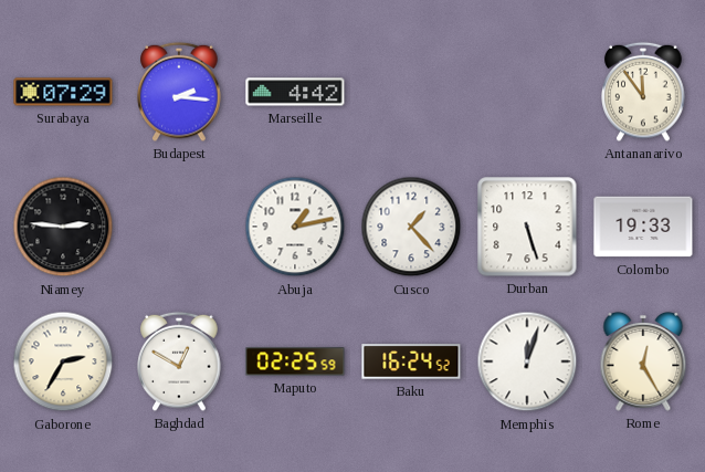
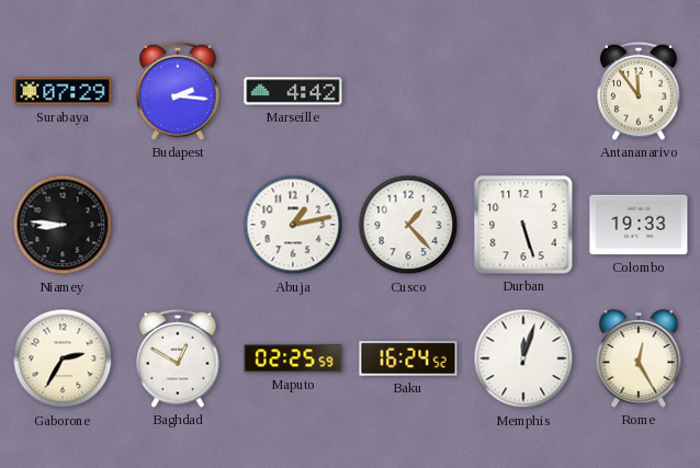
Niamey: 2:46 -> 8:46 (63, 225)
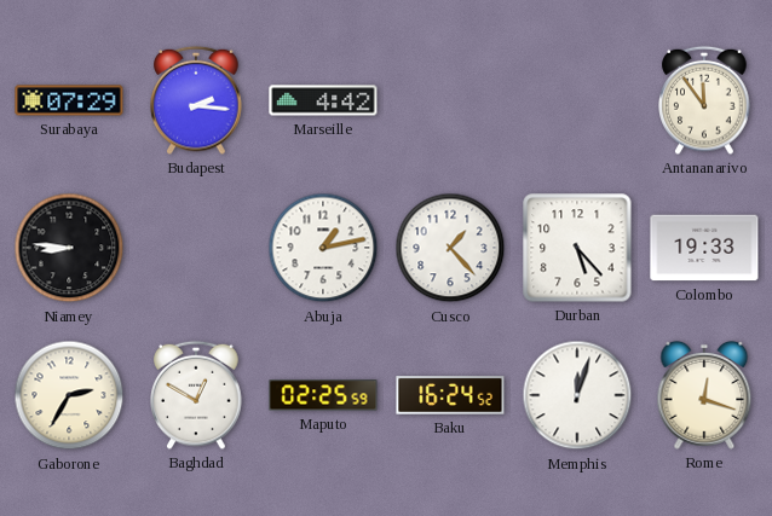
Durban: 5:27 -> 5:23 (577, 248)
Rome: 12:25 -> 12:18 (704, 395)
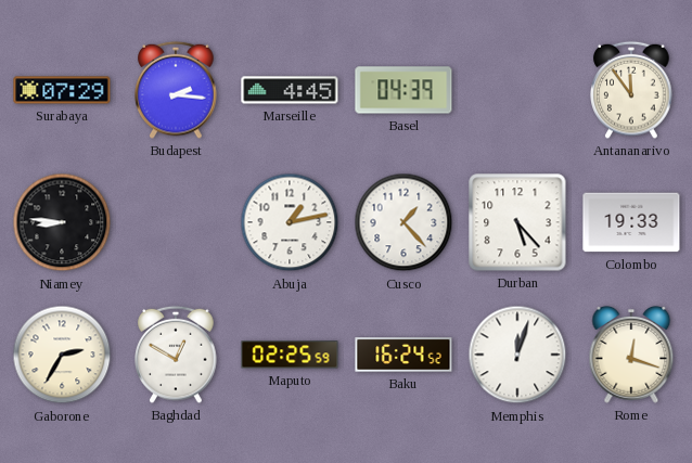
Marseille: 4:42 -> 4:45 (290, 90)
Basel: none -> 04:39 (403, 90)
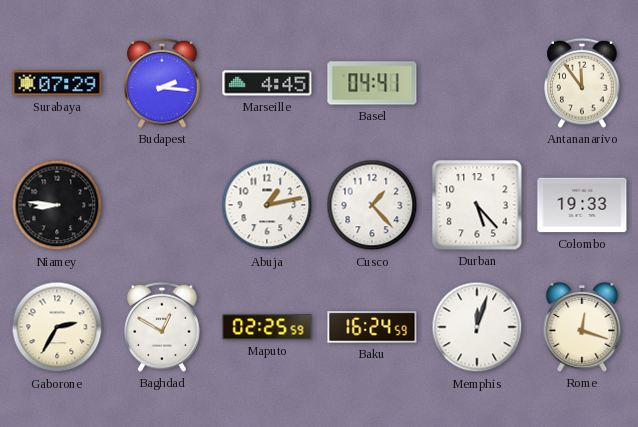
Basel: 04:39 -> 04:41 (372, 83)
Baku: 16:24:52 -> 16:24:59 (372, 327)
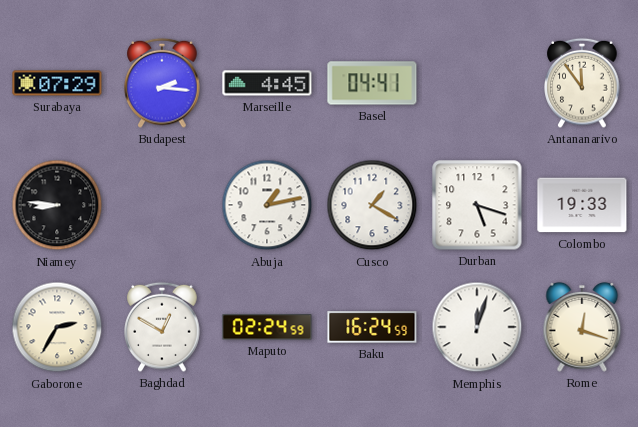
Cusco: 1:23 -> 1:20 (372, 205)
Durban: 5:23 -> 5:18 (477, 205)
Maputo: 02:25 -> 02:24 (267, 327)
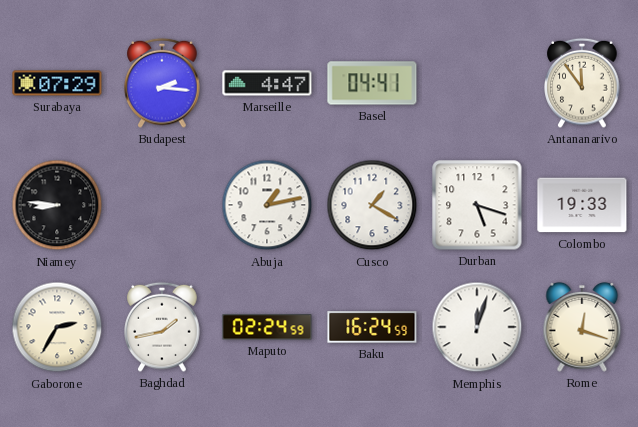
Marseille: 4:45 -> 4:47 (267, 83)
Baghdad: 12:50 -> 1:43 (162, 327)
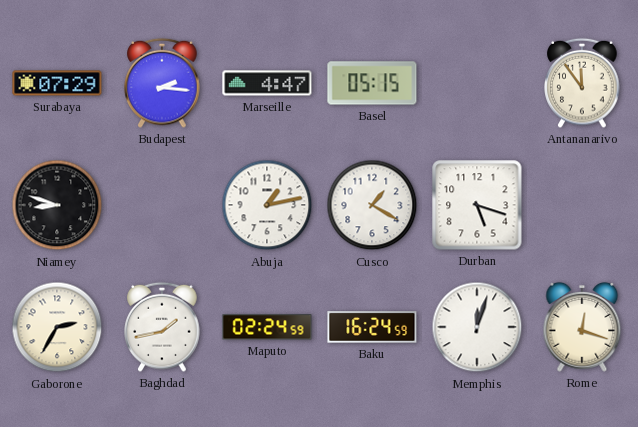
Basel: 04:41 -> 05:15 (372, 83)
Niamey: 8:46 -> 8:48 (57, 205)
Colombo: 19:33 -> none (582, 205)
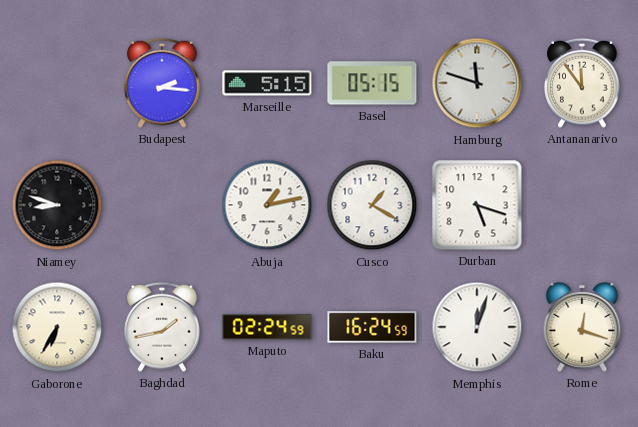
Surabaya: 07:29 -> none (57, 83)
Marseille: 4:47 -> 5:15 (267, 83)
Hamburg: none -> 11:48 (477, 83)
Gaborone: 2:35 -> 6:35 (57, 327)
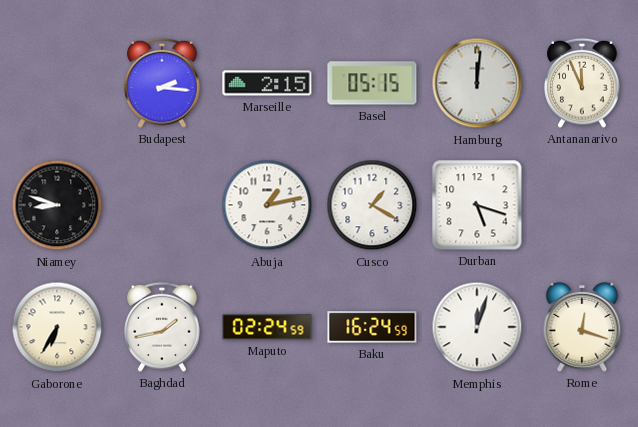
Marseille: 5:15 -> 2:15 (267, 83)
Hamburg: 11:48 -> 12:01 (477, 83)
Antananarivo: 11:54 -> 11:56 (582, 83)
